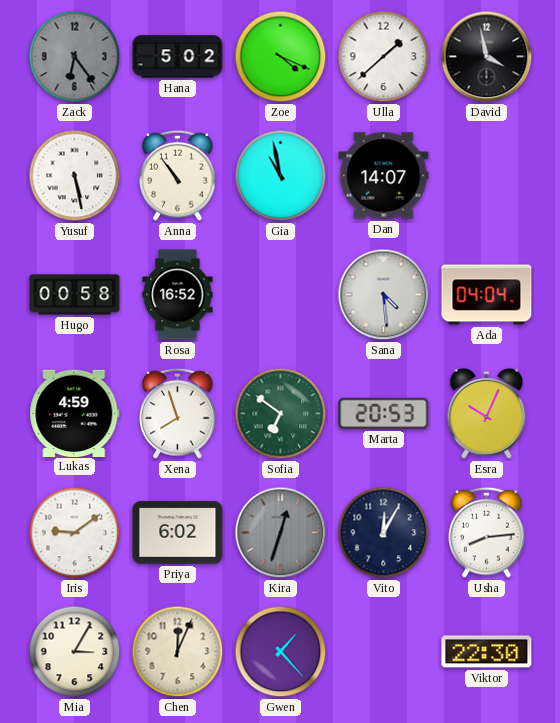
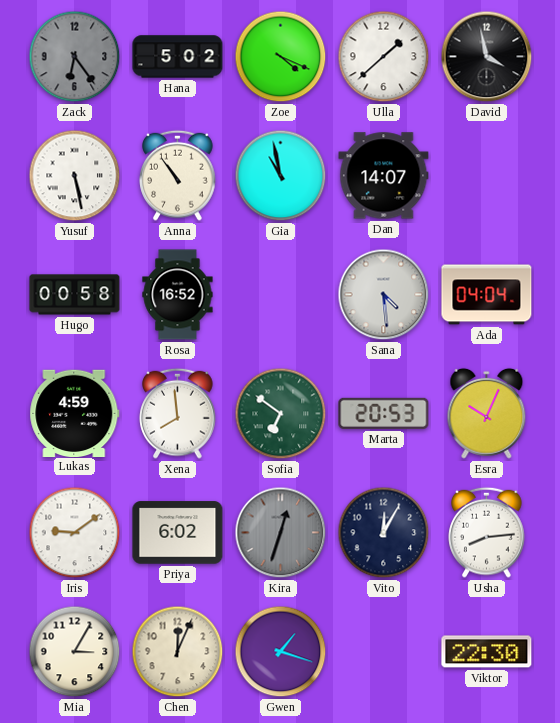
Xena: 7:57 -> 7:59 (178, 413)
Gwen: 1:23 -> 1:18 (281, 652)
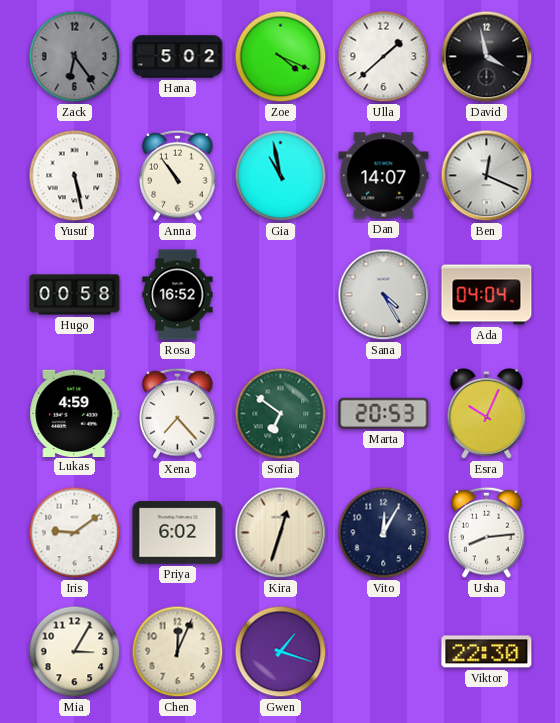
Ben: none -> 12:19 (487, 176)
Sana: 4:29 -> 4:25 (384, 295)
Xena: 7:59 -> 7:23 (178, 413)
Kira dial: grey -> cream (281, 533)
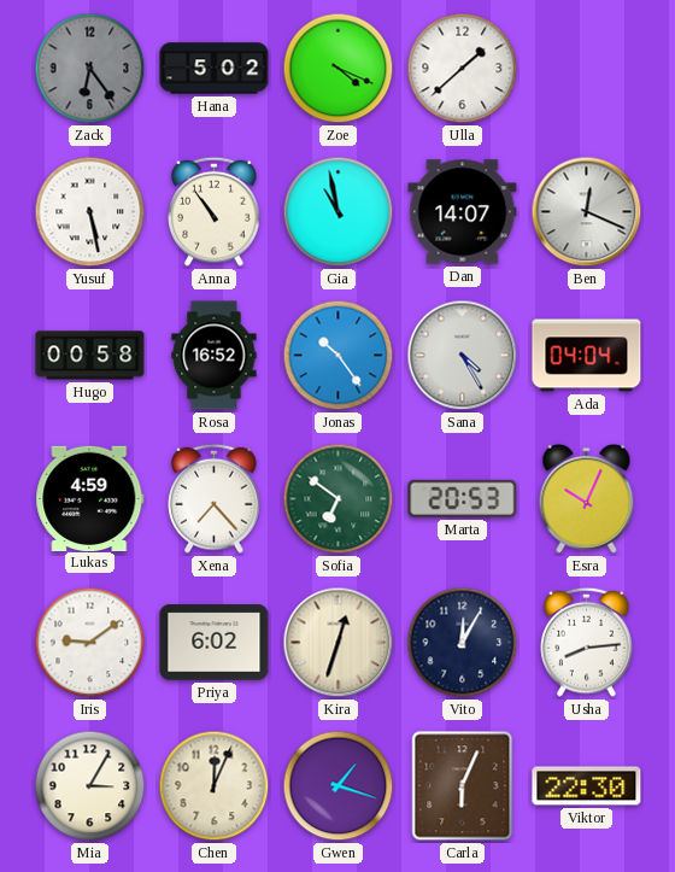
David: 3:58 -> none (487, 57)
Jonas: none -> 10:24 (339, 356)
Carla: none -> 6:04 (463, 786)
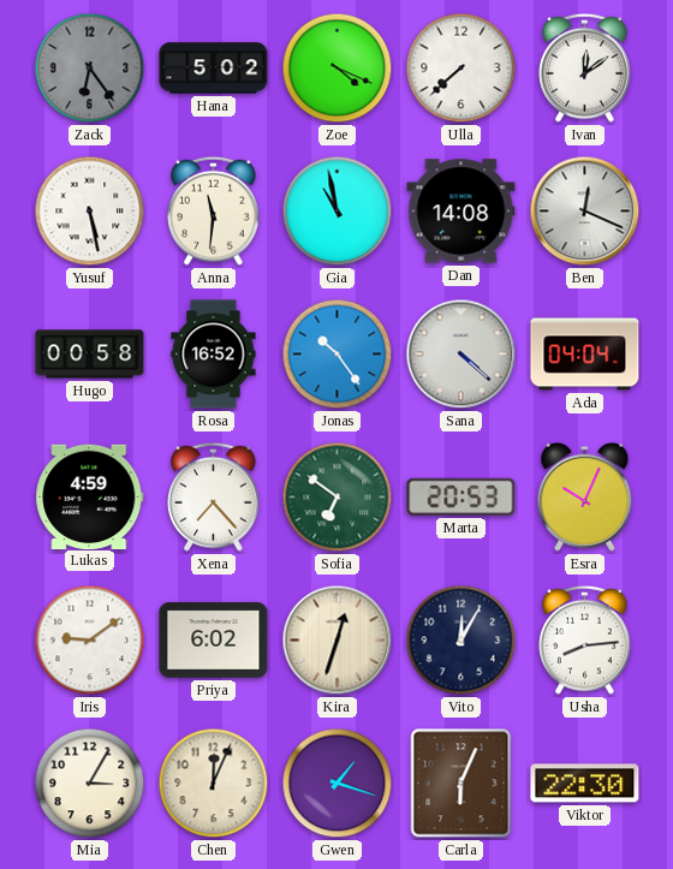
Ulla: 1:38 -> 7:38 (461, 69)
Ivan: none -> 12:09 (585, 67)
Anna: 10:54 -> 11:31 (214, 210)
Dan: 14:07 -> 14:08 (461, 212)
Sana: 4:25 -> 4:22 (461, 355)
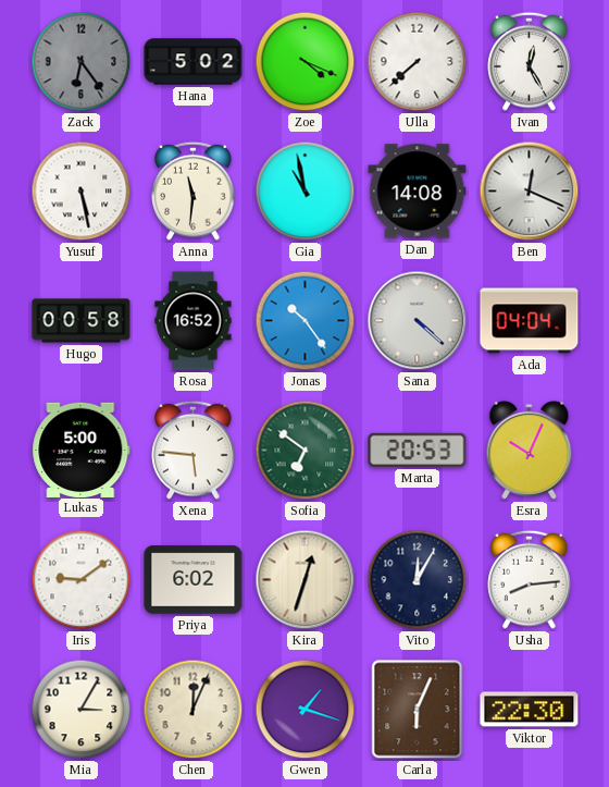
Ivan: 12:09 -> 12:25 (530, 61)
Lukas: 4:59 -> 5:00 (82, 450)
Xena: 7:23 -> 5:46 (194, 450)
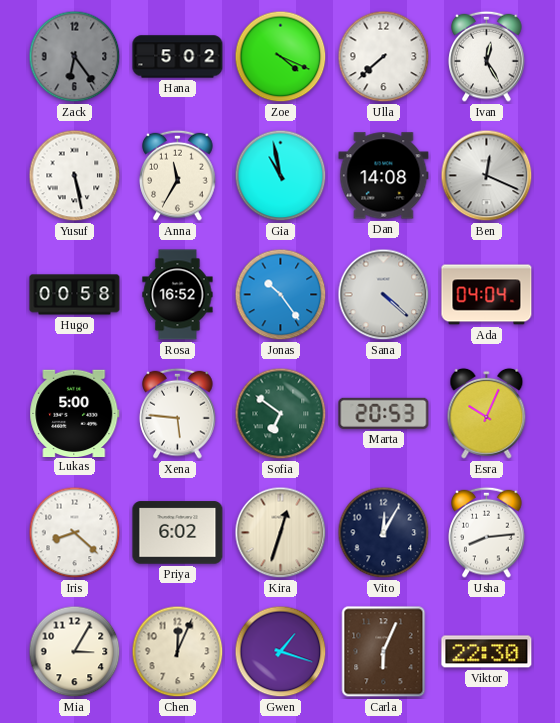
Anna: 11:31 -> 11:35 (178, 175)
Iris: 9:09 -> 8:22 (75, 533)
